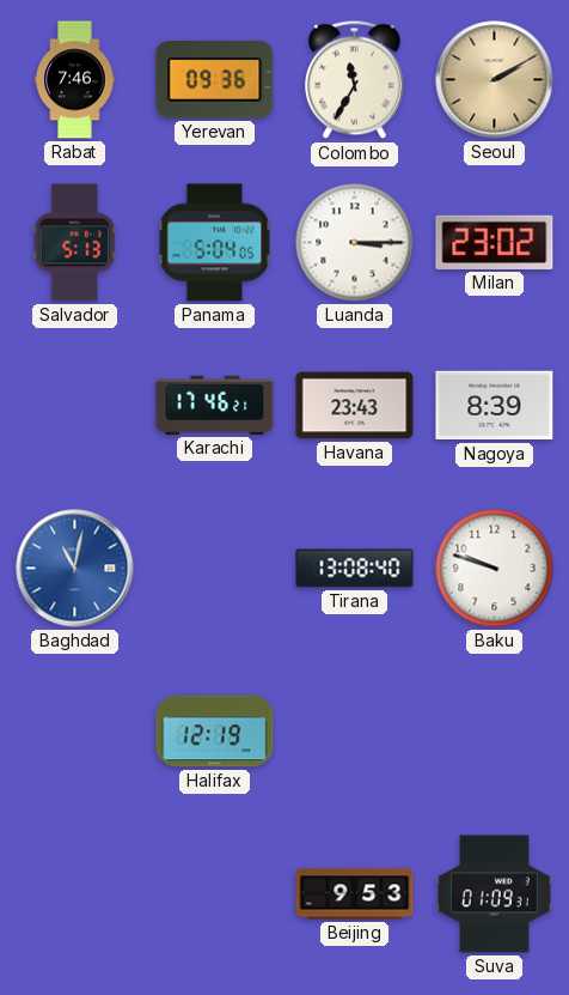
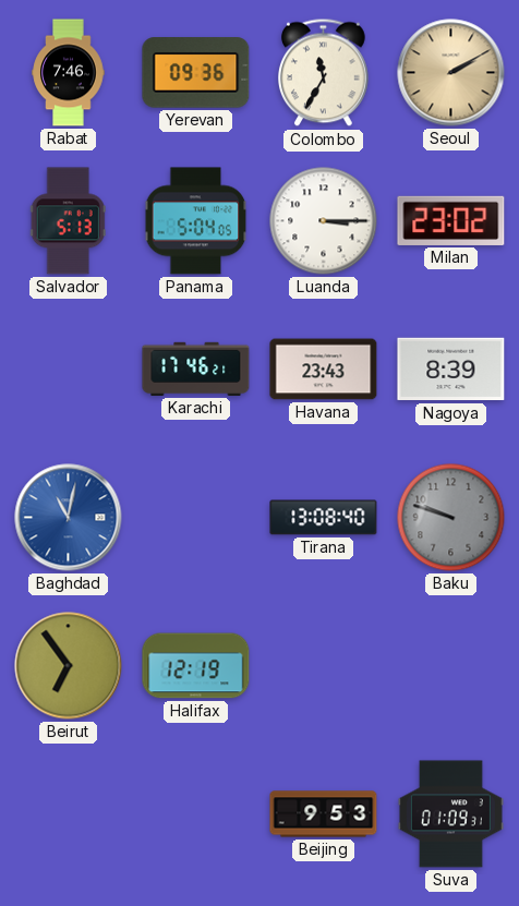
Baku dial: white -> grey (451, 518)
Beirut: none -> 6:54 (69, 666)
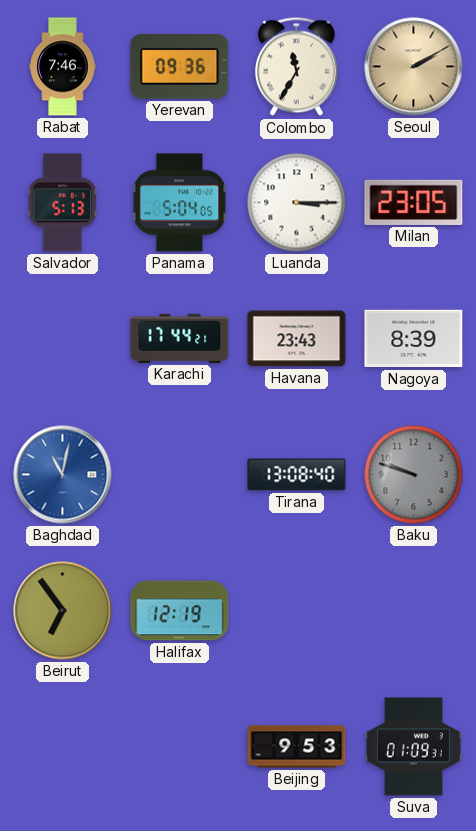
Milan: 23:02 -> 23:05 (414, 202)
Karachi: 17:46 -> 17:44 (180, 338)
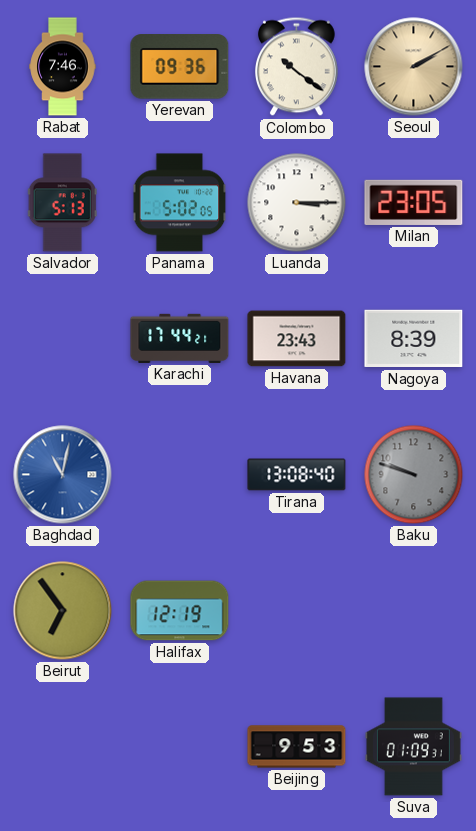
Colombo: 11:35 -> 10:21 (297, 67)
Panama: 5:04 -> 5:02 (180, 203)
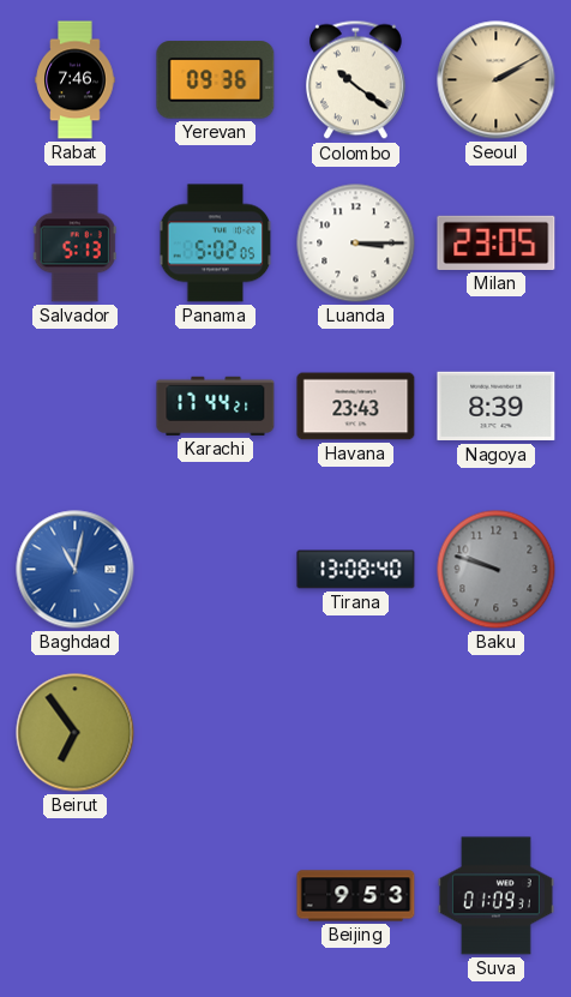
Halifax: 12:19 -> none (180, 611)
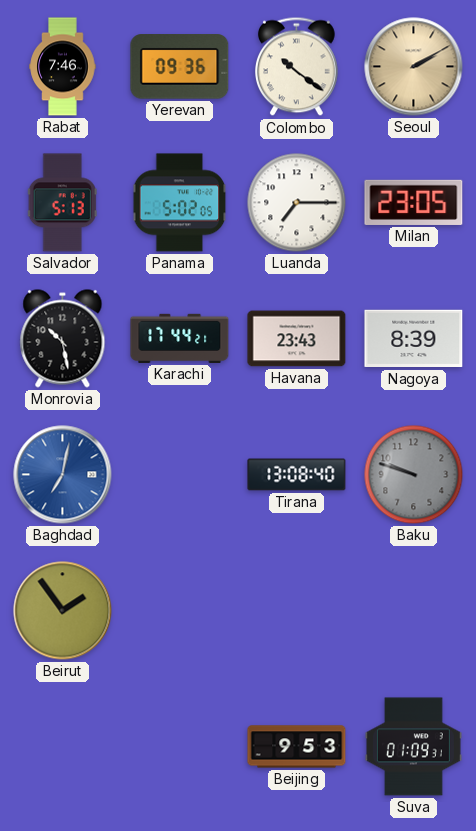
Luanda: 3:15 -> 7:15 (297, 203)
Monrovia: none -> 10:28 (63, 339)
Baghdad: 11:02 -> 7:02 (63, 475)
Beirut: 6:54 -> 1:54 (63, 611)
